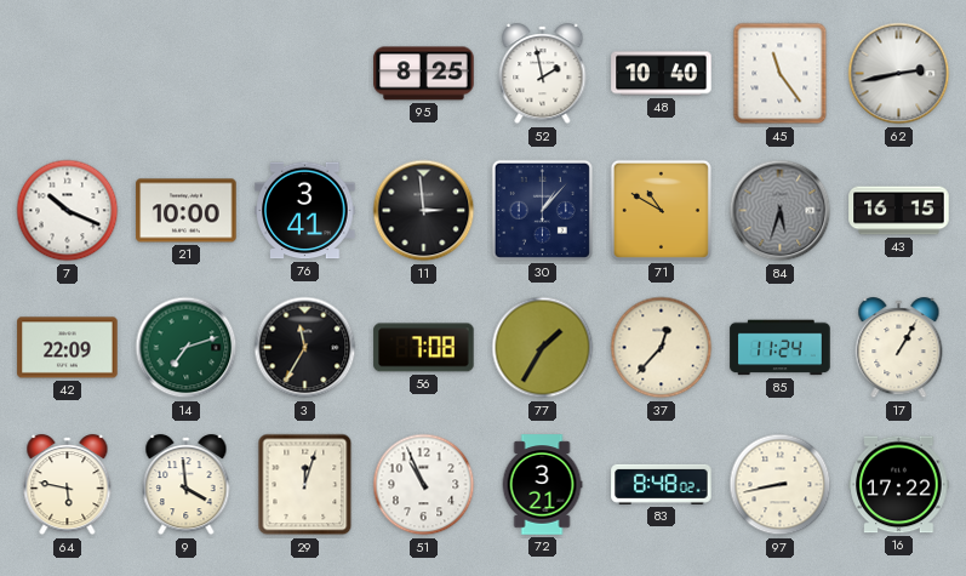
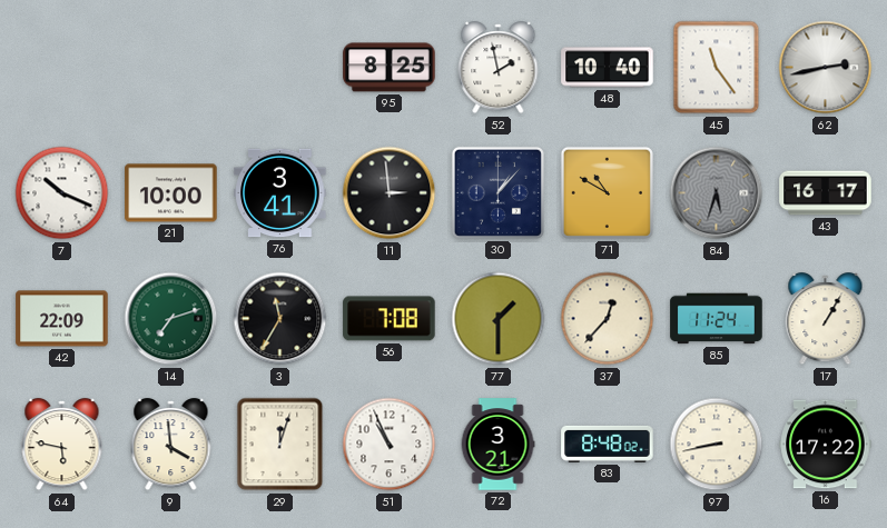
43: 16:15 -> 16:17 (826, 193)
77: 1:35 -> 1:30 (499, 319)
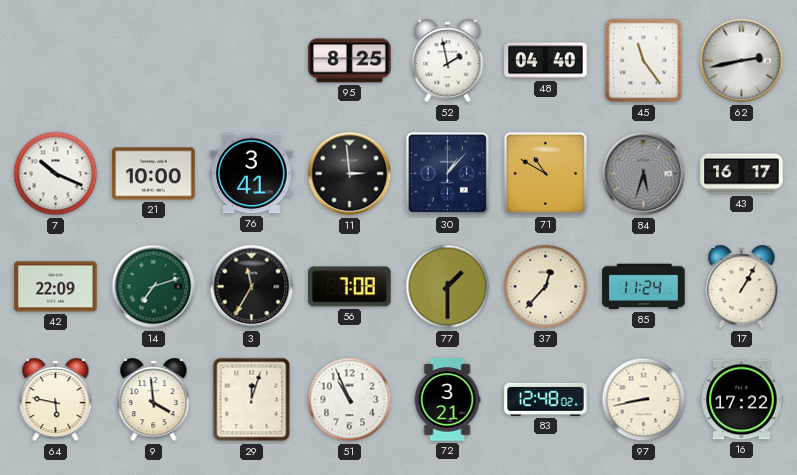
48: 10:40 -> 04:40 (546, 61)
83: 8:48 -> 12:48 (546, 399)
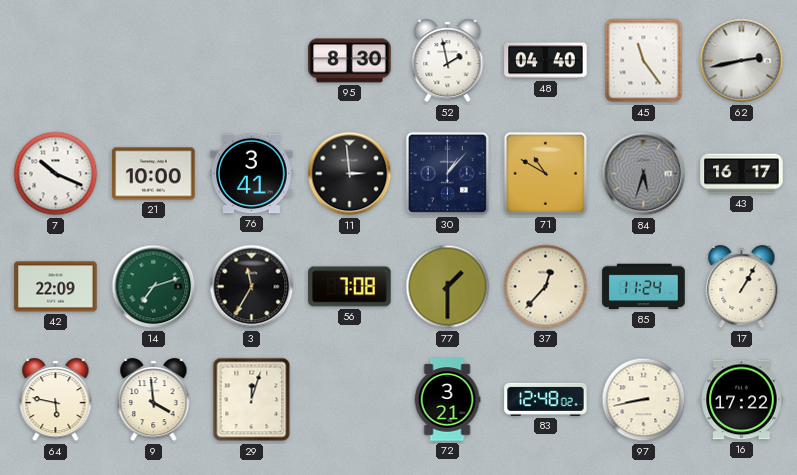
95: 8:25 -> 8:30 (350, 61)
51: 10:56 -> none (350, 400)
